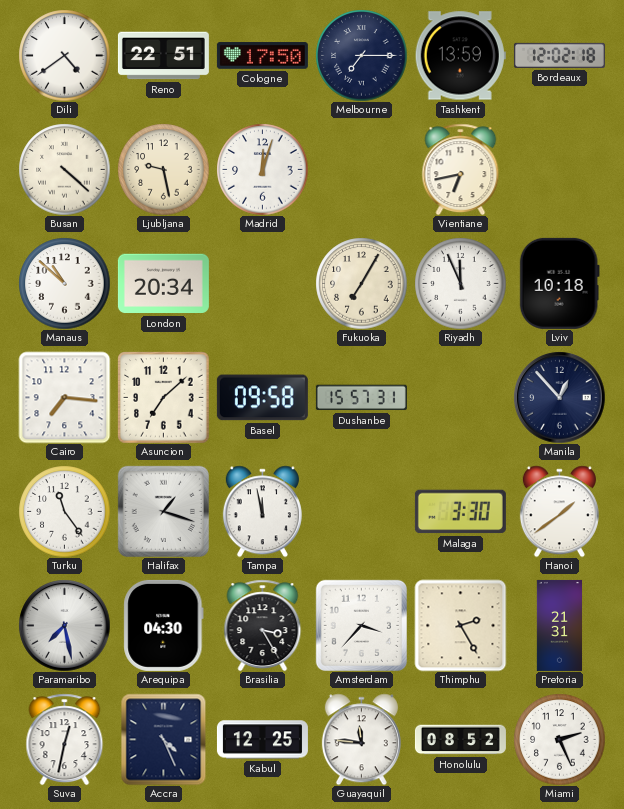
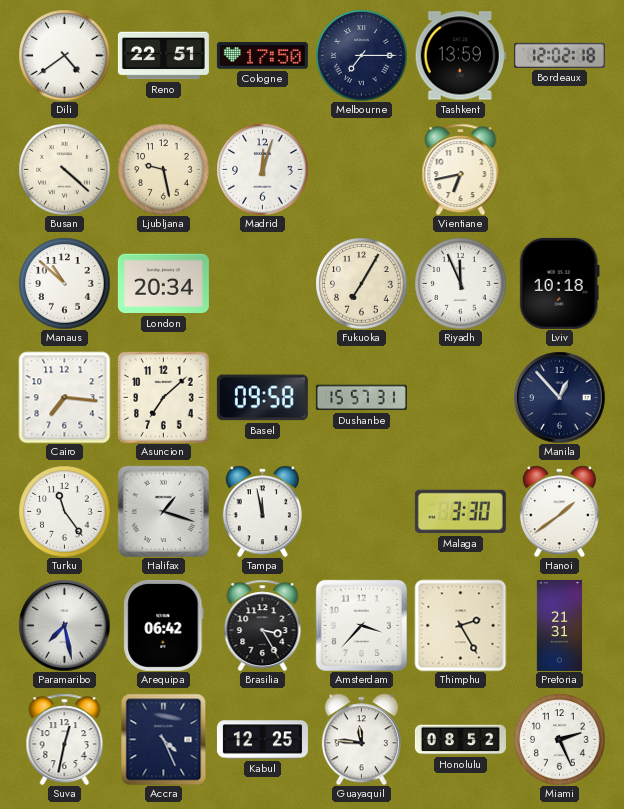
Arequipa: 04:30 -> 06:42 (164, 625)
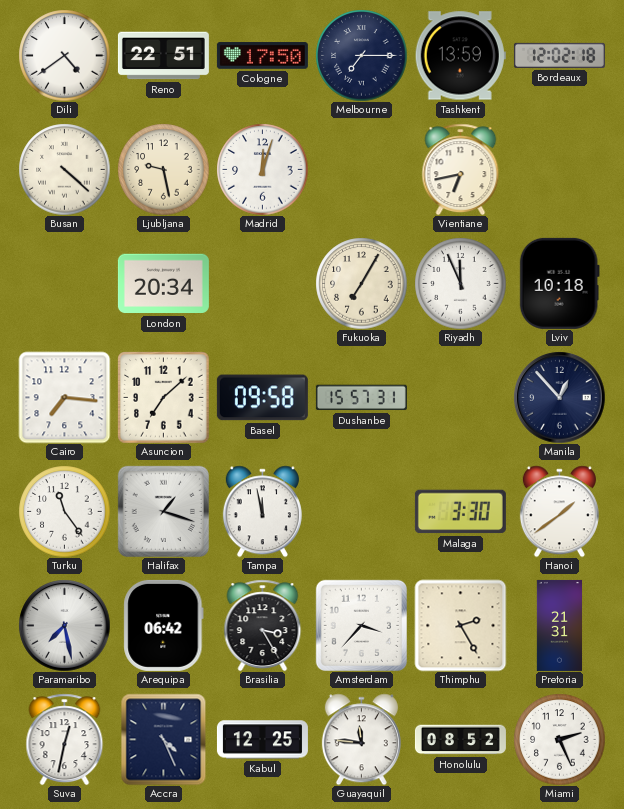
Manaus: 10:52 -> none (64, 283)
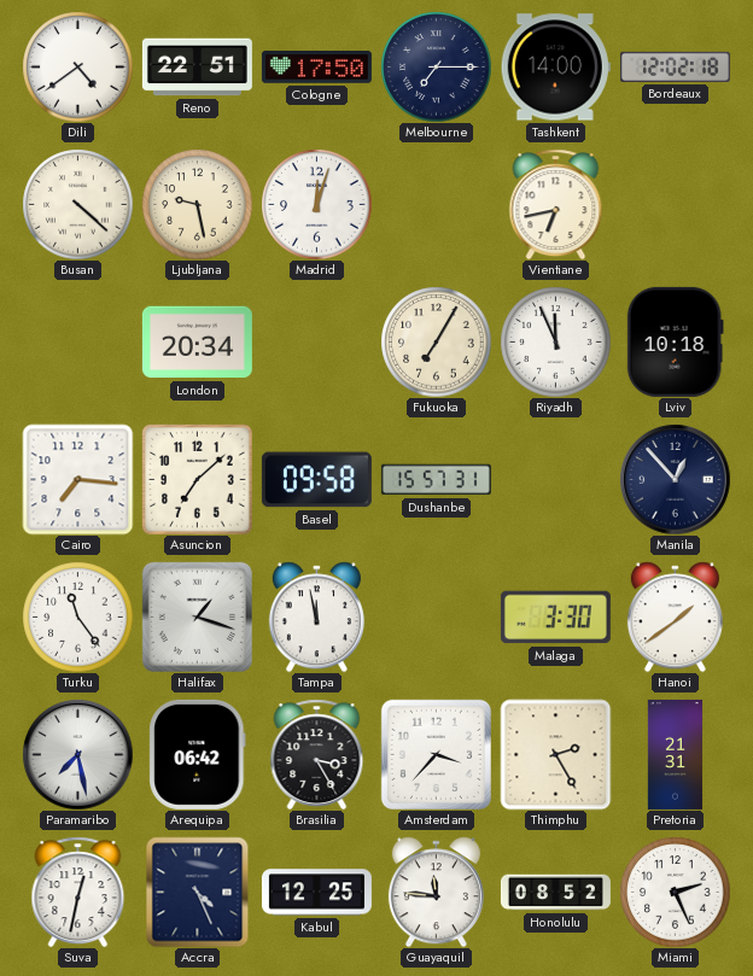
Tashkent: 13:59 -> 14:00 (555, 68)
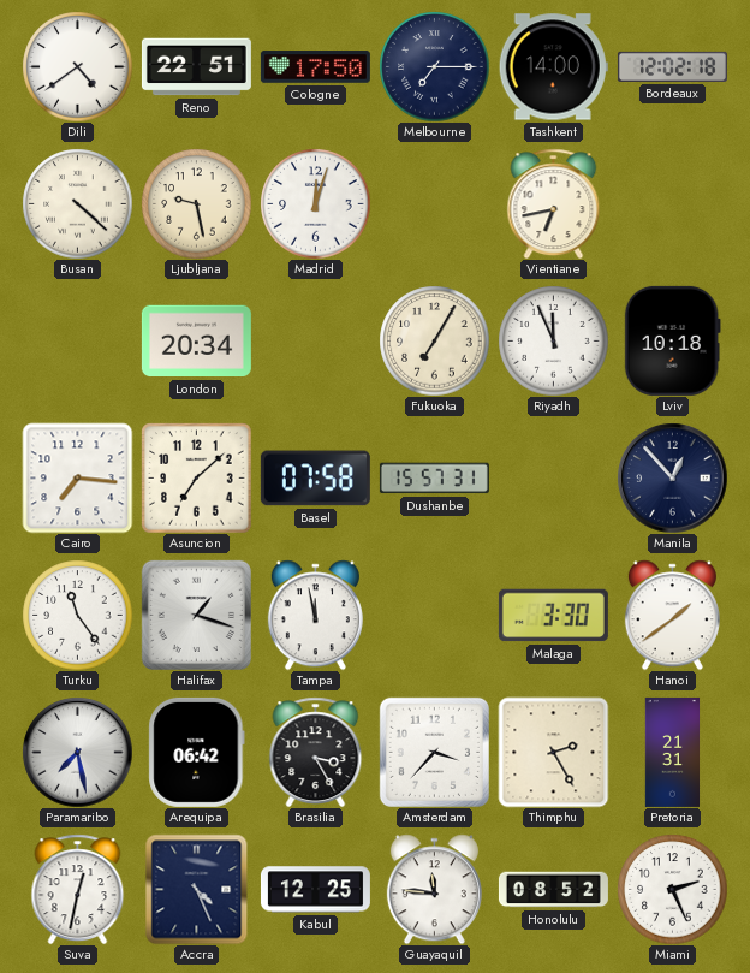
Basel: 09:58 -> 07:58 (315, 479)
